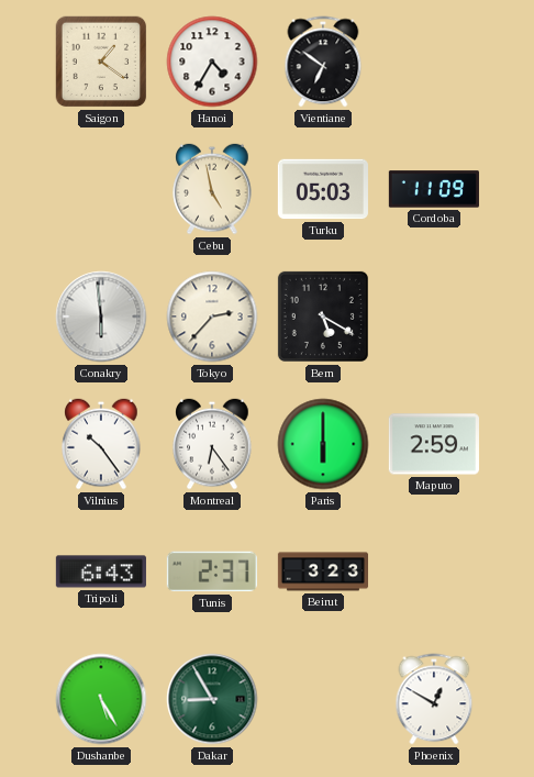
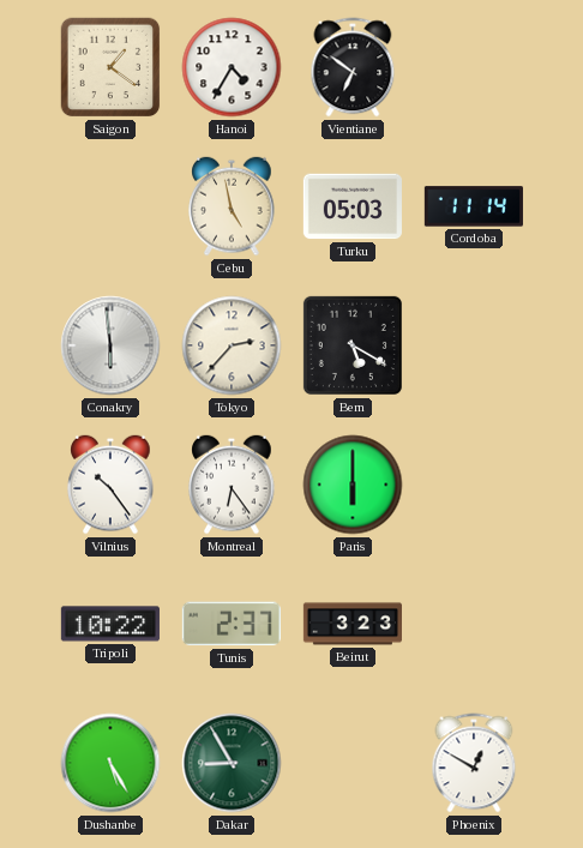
Cordoba: 11:09 -> 11:14 (474, 206)
Maputo: 2:59 -> none (434, 444)
Tripoli: 6:43 -> 10:22 (110, 624)
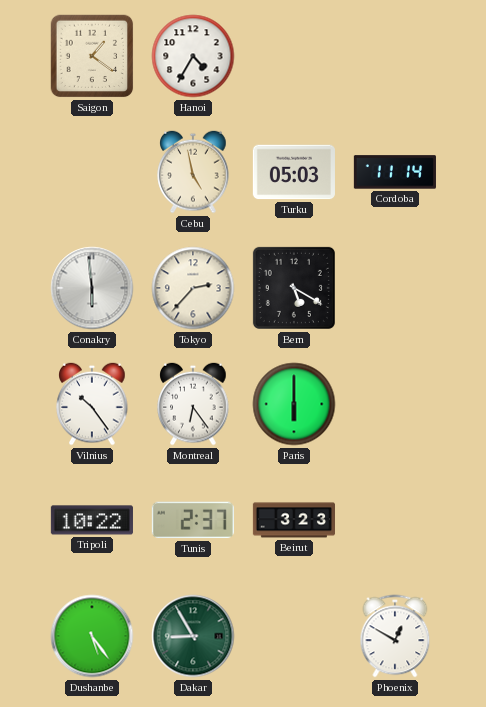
Vientiane: 6:51 -> none (353, 67)
Dushanbe: 5:25 -> 5:24 (92, 636)
